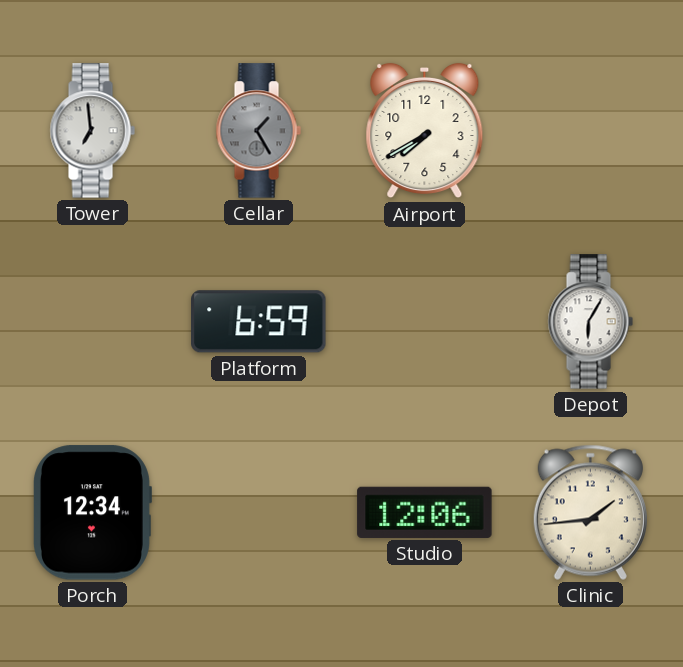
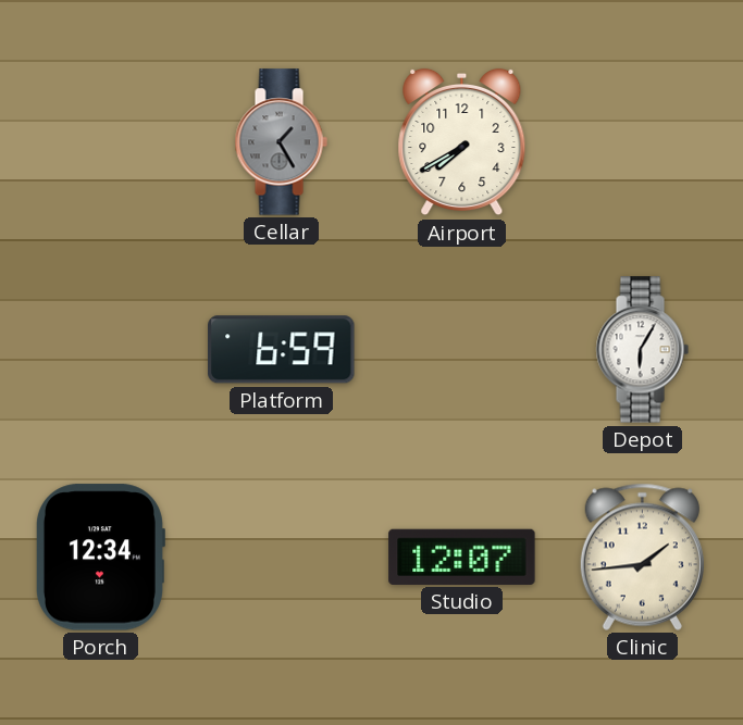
Tower: 6:59 -> none (92, 131)
Studio: 12:06 -> 12:07 (462, 557)
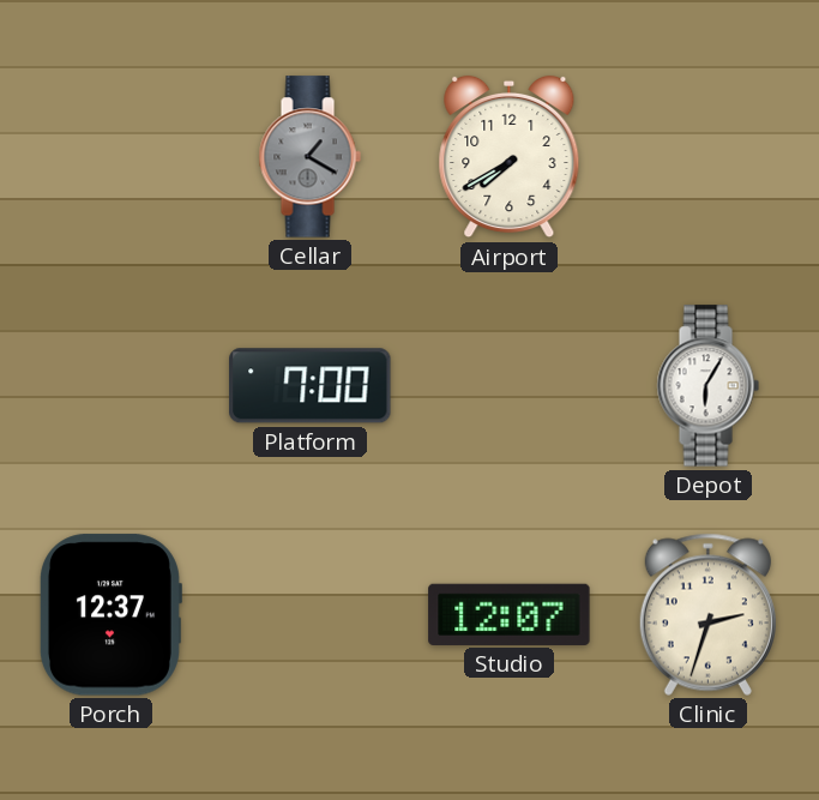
Cellar: 1:25 -> 1:20 (309, 157)
Platform: 6:59 -> 7:00 (311, 386)
Porch: 12:34 -> 12:37 (110, 615)
Clinic: 1:44 -> 2:33 (707, 614)
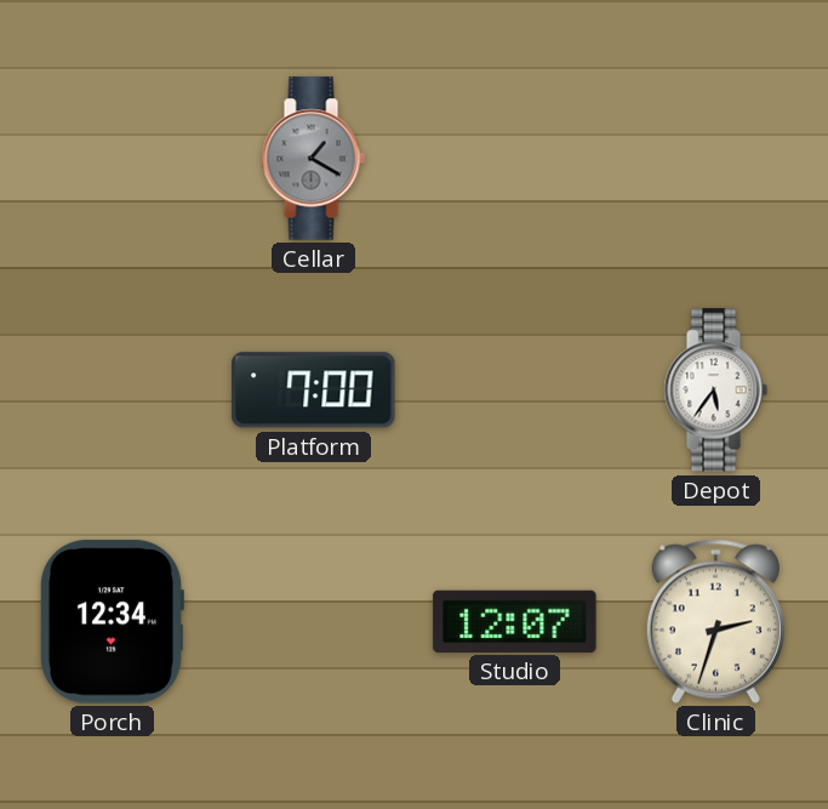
Airport: 7:40 -> none (510, 157)
Depot: 6:05 -> 5:36 (715, 391)
Porch: 12:37 -> 12:34 (112, 622)
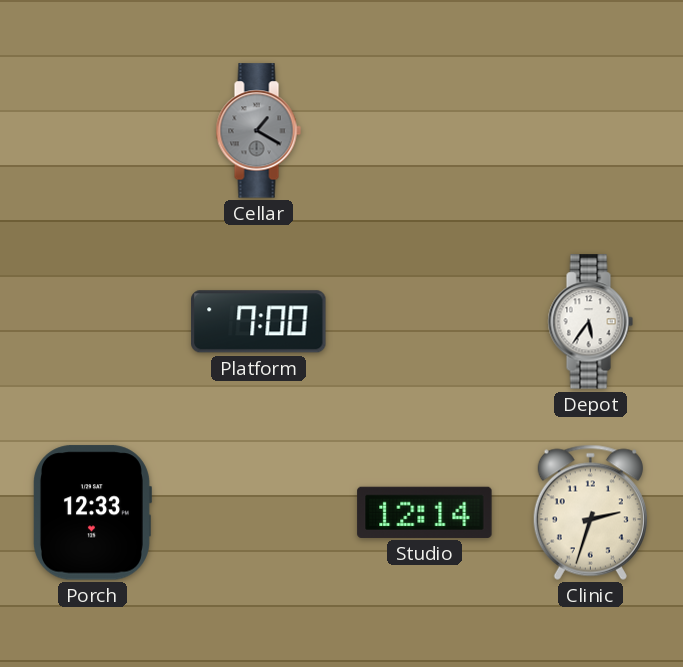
Porch: 12:34 -> 12:33 (92, 513)
Studio: 12:07 -> 12:14 (425, 512)
